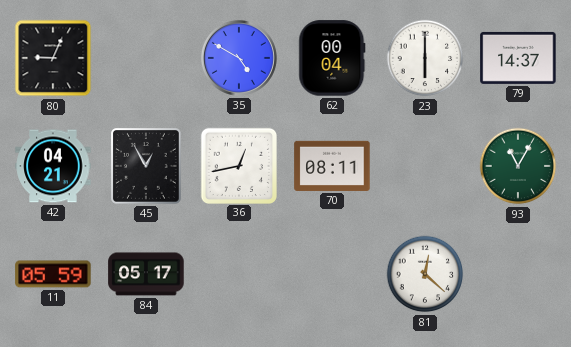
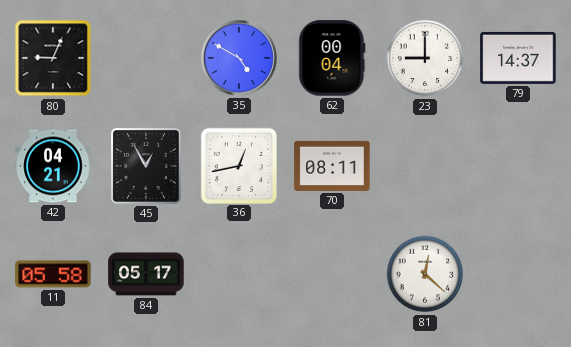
23: 6:00 -> 9:00 (425, 58)
93: 11:05 -> none (518, 166)
11: 05:59 -> 05:58 (53, 274)
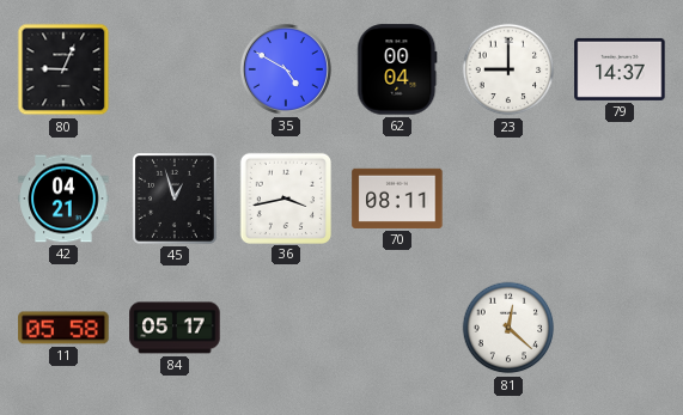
45: 12:55 -> 12:57 (176, 200)
36: 12:43 -> 3:43 (285, 197)
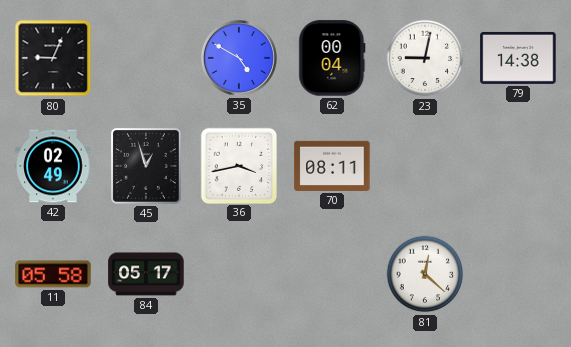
23: 9:00 -> 9:02 (425, 58)
79: 14:37 -> 14:38 (518, 58)
42: 04:21 -> 02:49 (53, 166)
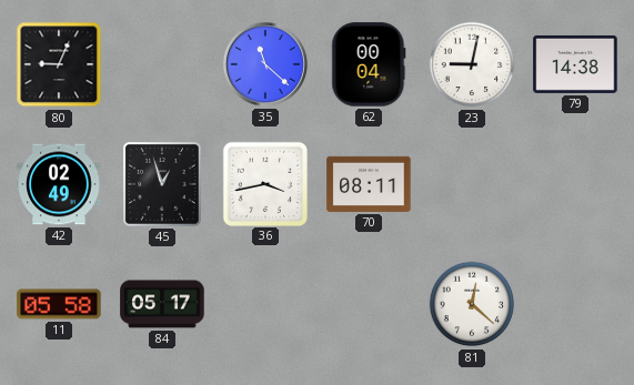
35: 4:50 -> 11:22 (265, 64)
